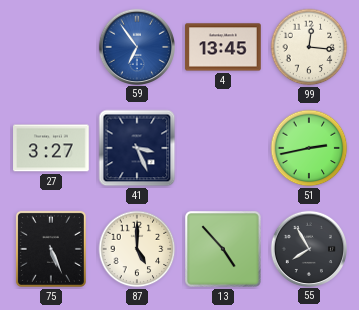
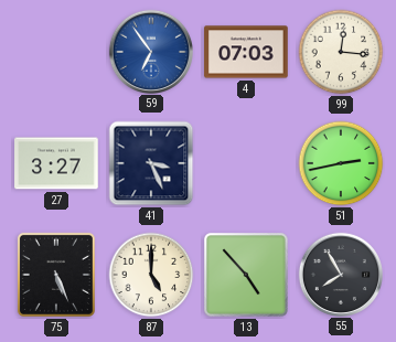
4: 13:45 -> 07:03 (246, 52)
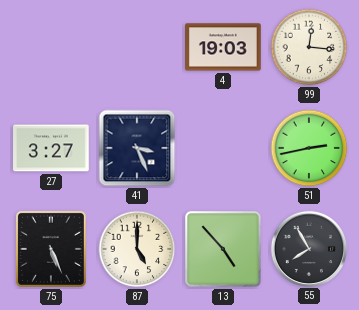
59: 6:54 -> none (150, 51)
4: 07:03 -> 19:03 (223, 47)
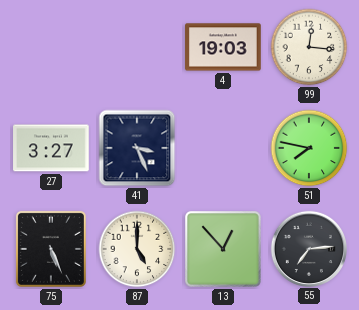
51: 2:43 -> 7:47 (309, 148)
13: 4:53 -> 12:53 (224, 250)
55: 7:55 -> 7:14 (308, 248)
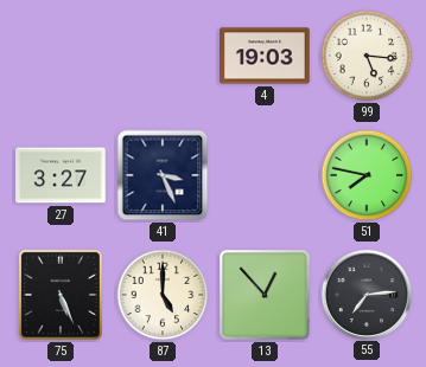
99: 12:16 -> 5:16 (367, 56)
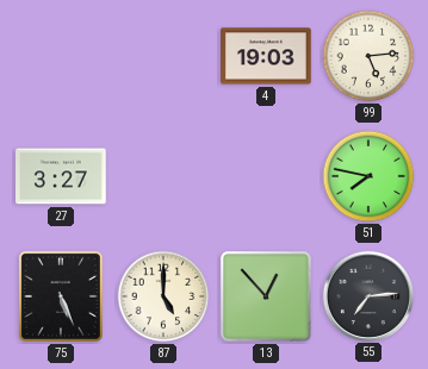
99: 5:16 -> 5:14 (368, 56)
41: 3:26 -> none (163, 175)
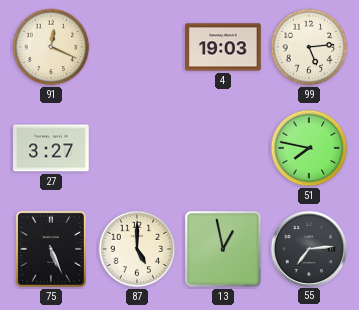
91: none -> 12:19 (51, 47)
13: 12:53 -> 12:58 (224, 250)
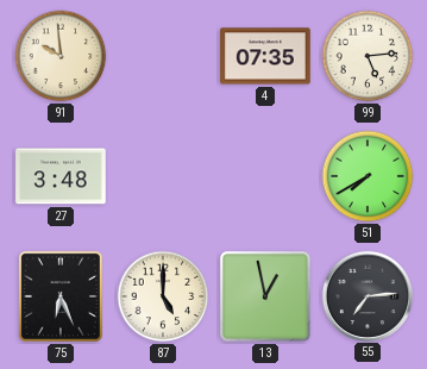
91: 12:19 -> 9:59 (61, 56)
4: 19:03 -> 07:35 (265, 56)
27: 3:27 -> 3:48 (61, 176)
51: 7:47 -> 7:40 (368, 176)
75: 5:26 -> 6:26 (61, 296)
